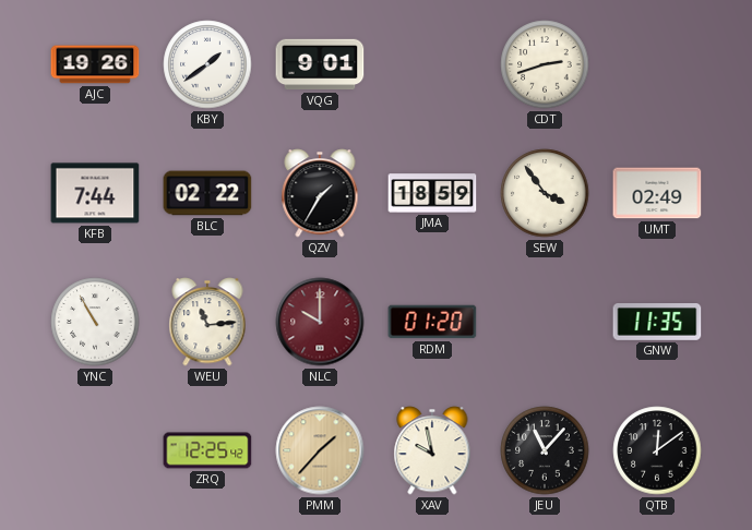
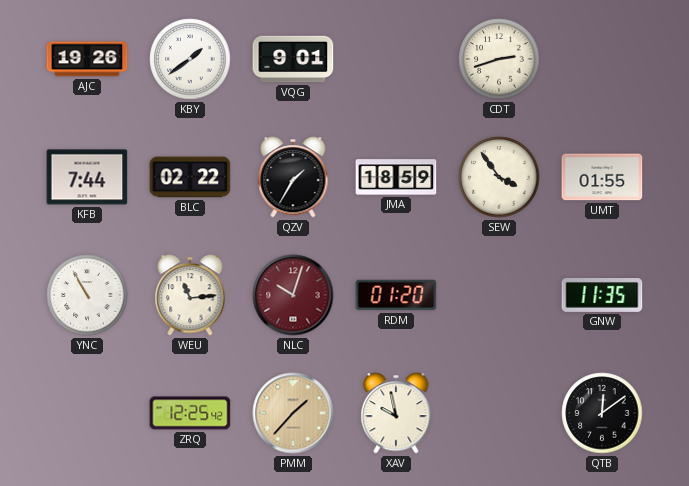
UMT: 02:49 -> 01:55 (602, 177)
NLC: 10:00 -> 10:03 (293, 295)
JEU: 11:07 -> none (545, 450)
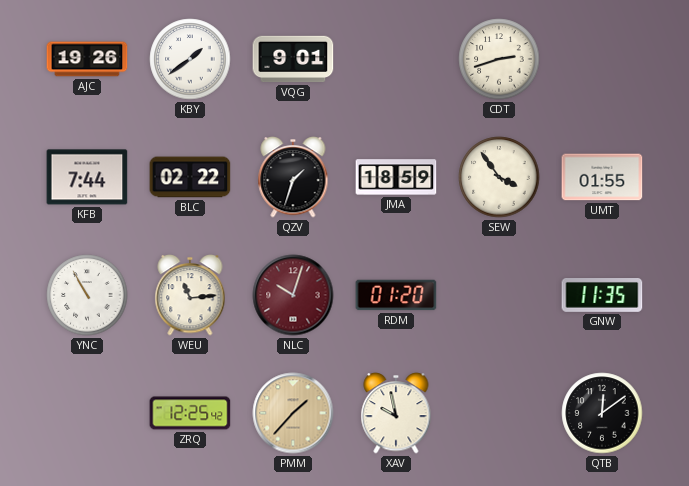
QZV: 1:35 -> 1:33 (293, 177)
